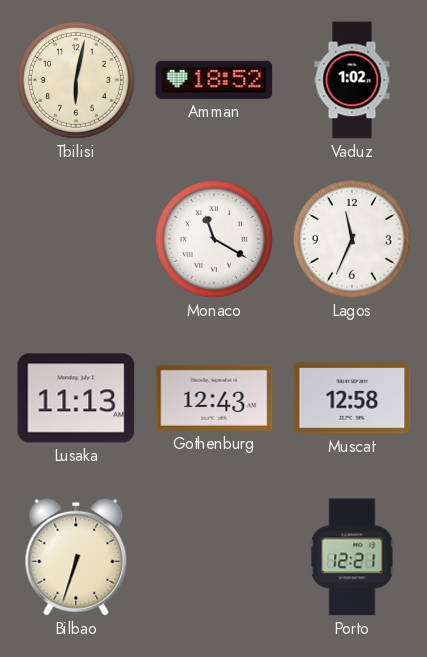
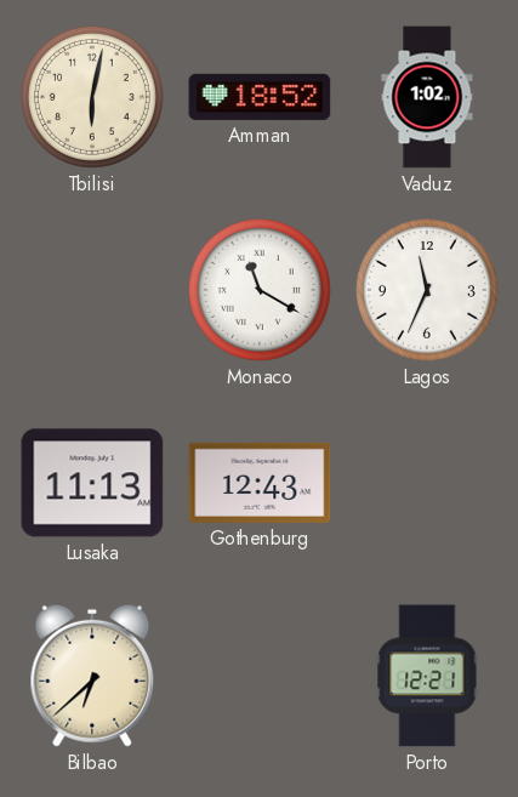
Muscat: 12:58 -> none (352, 398)
Bilbao: 6:33 -> 6:38 (92, 676)
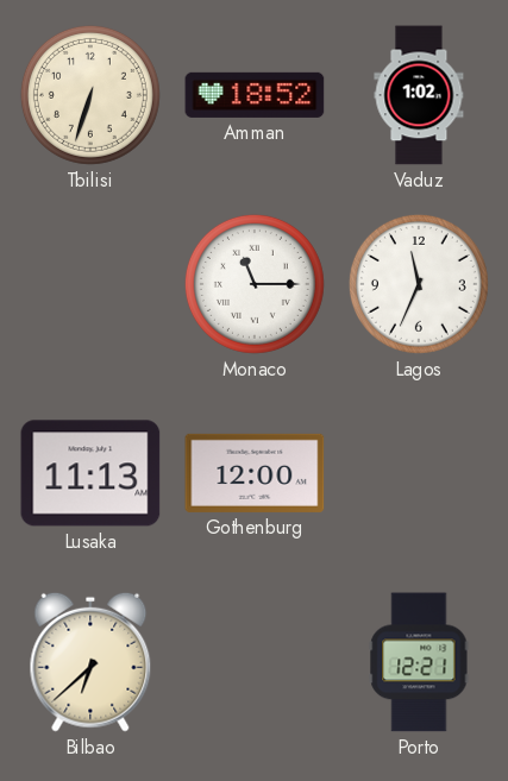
Tbilisi: 6:02 -> 6:33 (90, 95)
Monaco: 11:20 -> 11:15 (255, 284)
Gothenburg: 12:43 -> 12:00 (255, 473)
